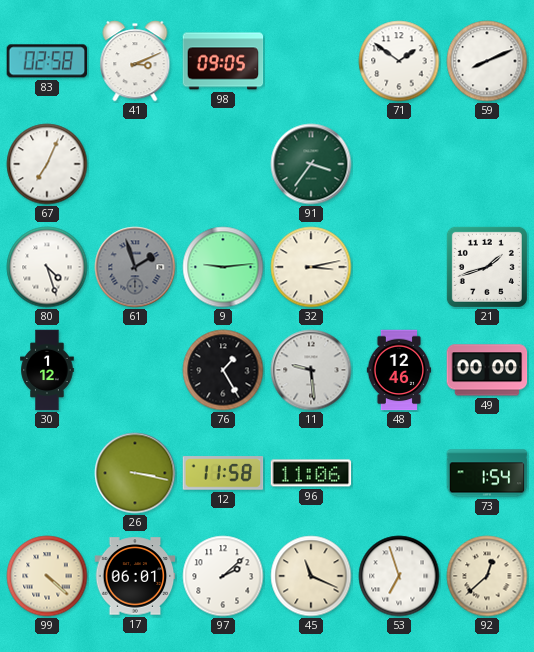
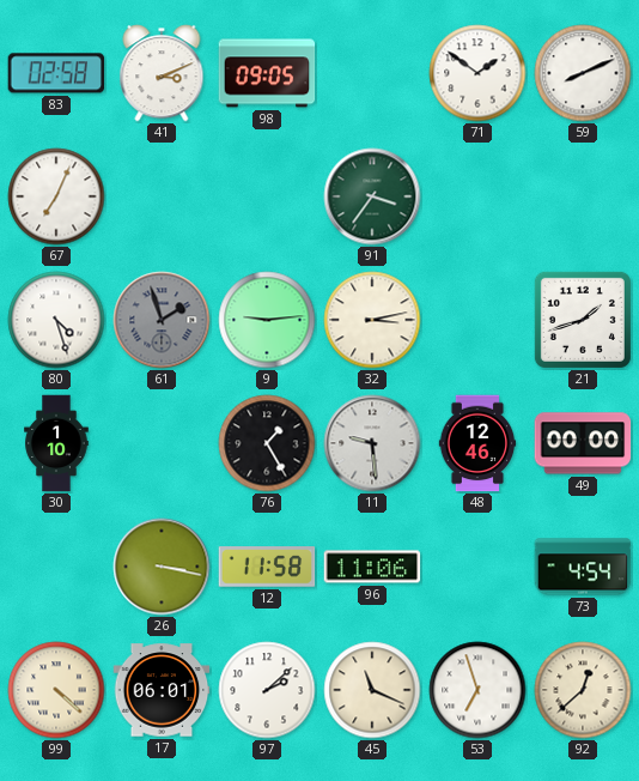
30: 1:12 -> 1:10 (56, 443)
73: 1:54 -> 4:54 (583, 567)
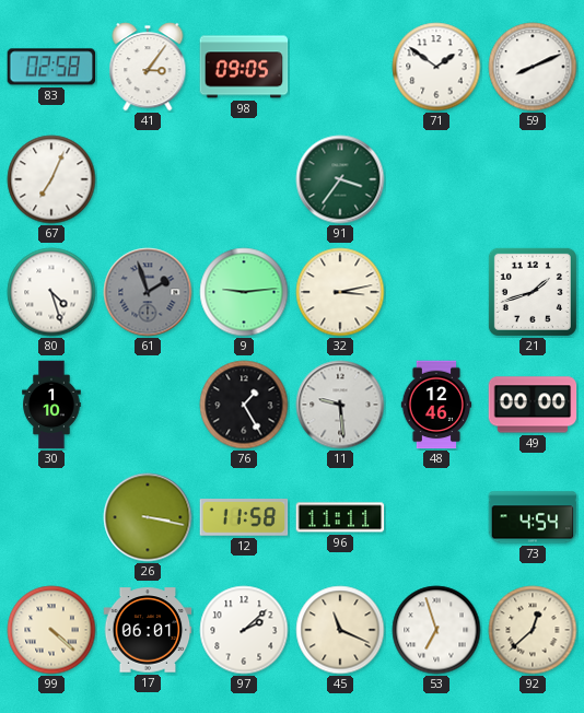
41: 3:11 -> 3:06 (148, 67)
96: 11:06 -> 11:11 (340, 517)
